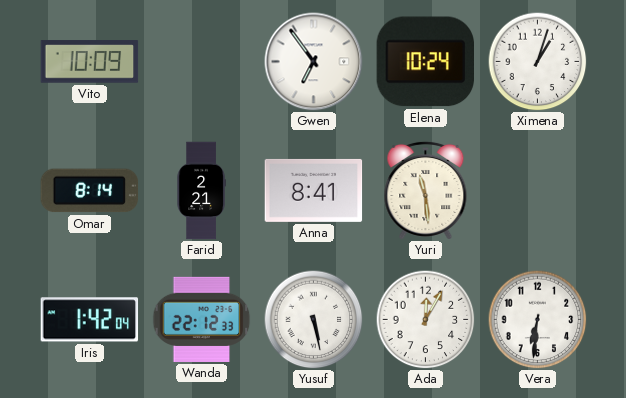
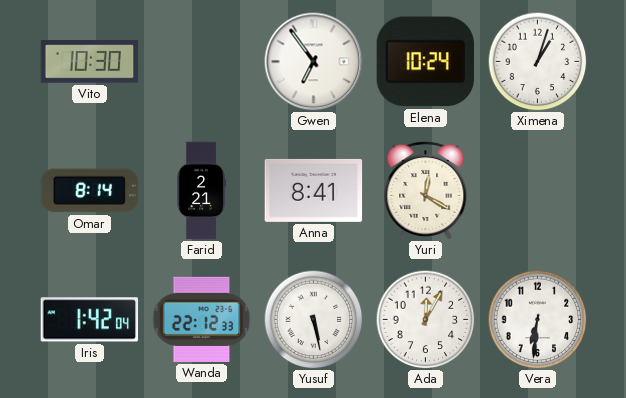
Vito: 10:09 -> 10:30 (90, 62)
Yuri: 11:29 -> 12:20 (426, 190)
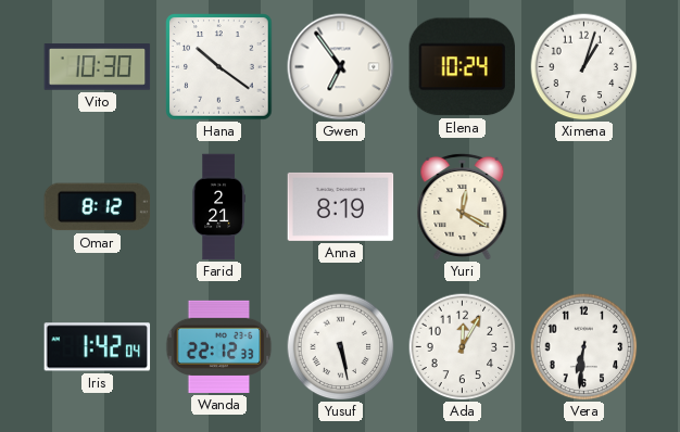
Hana: none -> 10:21 (219, 67)
Omar: 8:14 -> 8:12 (98, 207)
Anna: 8:41 -> 8:19 (341, 206)
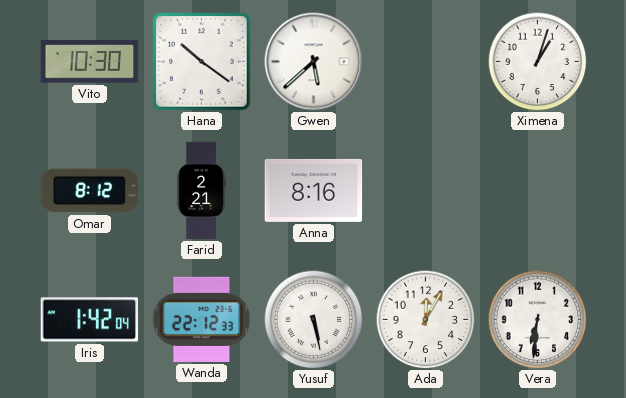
Gwen: 6:54 -> 5:38 (314, 62)
Elena: 10:24 -> none (462, 67)
Anna: 8:19 -> 8:16 (314, 190)
Yuri: 12:20 -> none (463, 206)
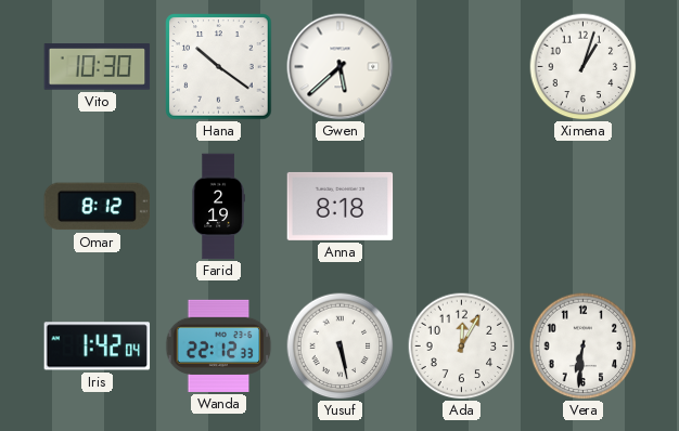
Farid: 2:21 -> 2:19 (218, 207)
Anna: 8:16 -> 8:18 (341, 206)
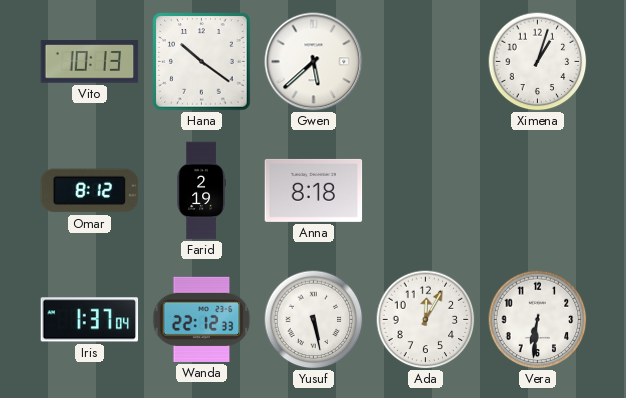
Vito: 10:30 -> 10:13 (90, 62)
Iris: 1:42 -> 1:37 (90, 320)
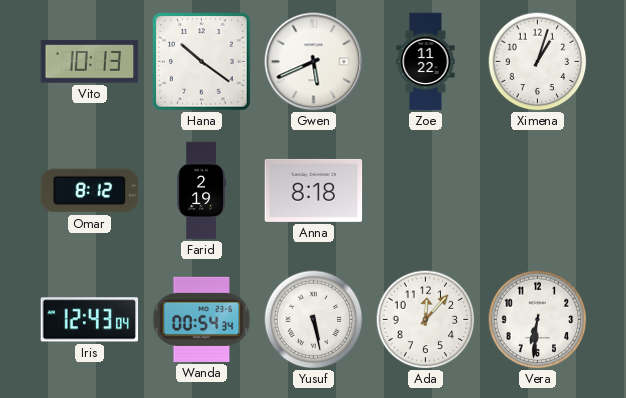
Gwen: 5:38 -> 5:41 (314, 62)
Zoe: none -> 11:22 (426, 62)
Iris: 1:37 -> 12:43 (90, 320)
Wanda: 22:12 -> 00:54 (202, 319)
Ada: 12:05 -> 12:07 (426, 320)
